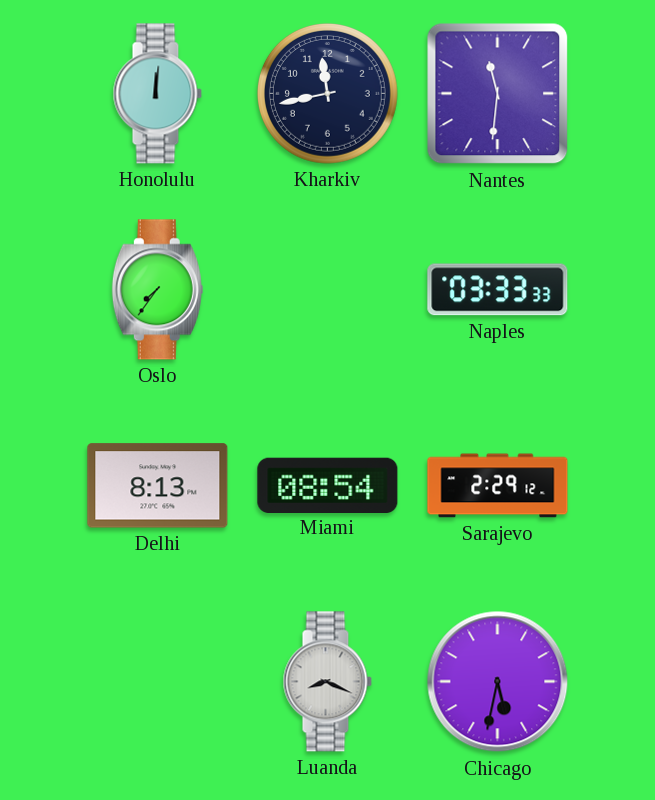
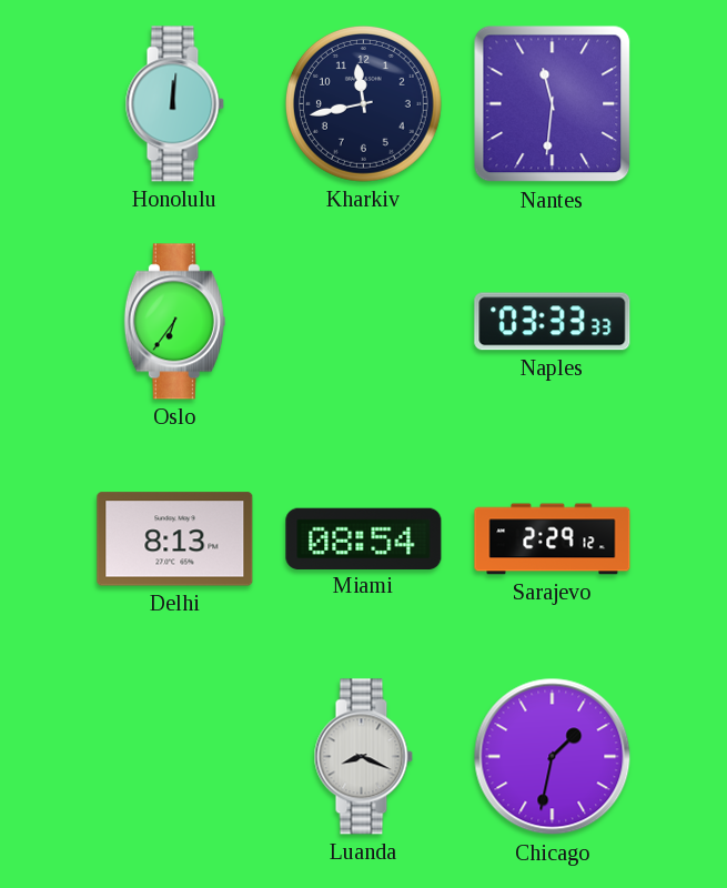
Oslo: 7:36 -> 6:36 (174, 322)
Chicago: 5:32 -> 1:32 (553, 757)
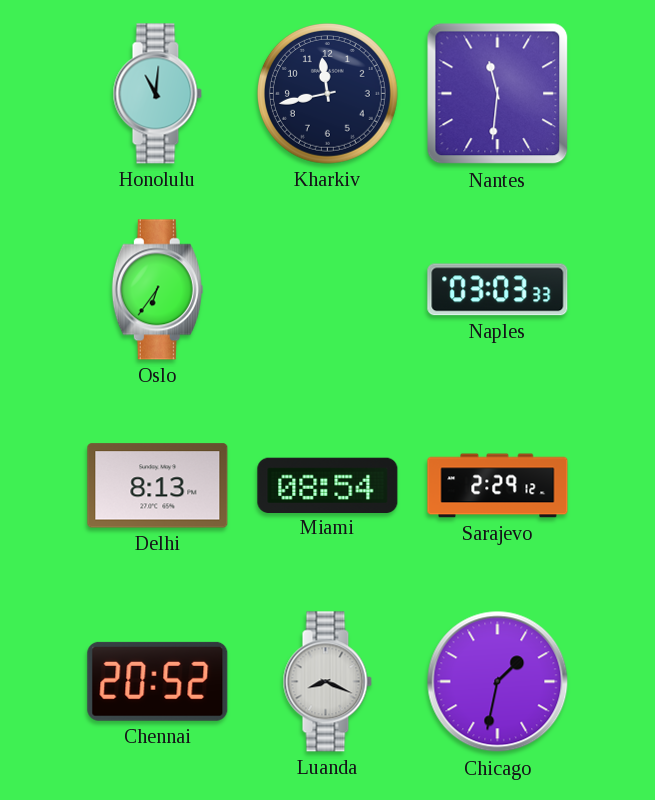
Honolulu: 12:01 -> 11:01 (157, 94)
Naples: 03:33 -> 03:03 (498, 290)
Chennai: none -> 20:52 (158, 681)
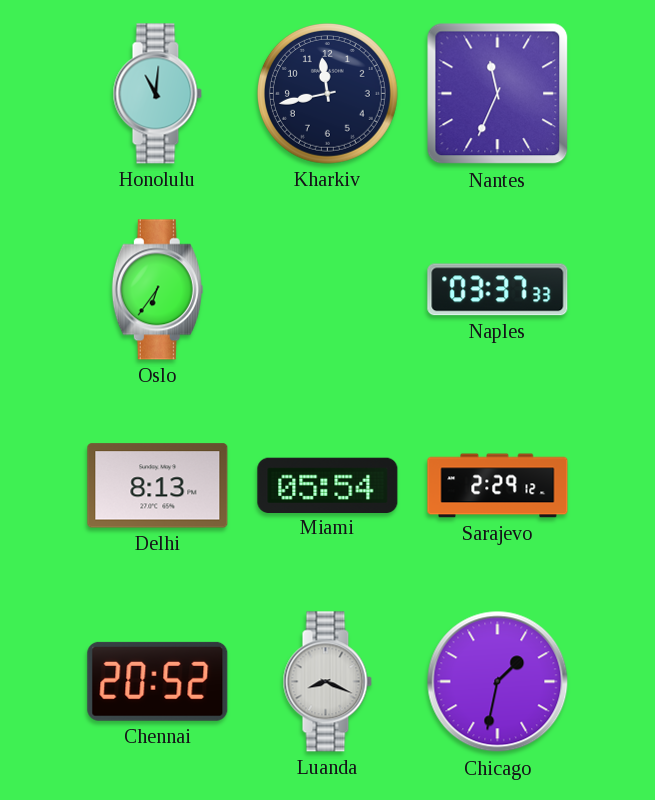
Nantes: 11:31 -> 11:34 (498, 94)
Naples: 03:03 -> 03:37 (498, 290)
Miami: 08:54 -> 05:54 (328, 485)
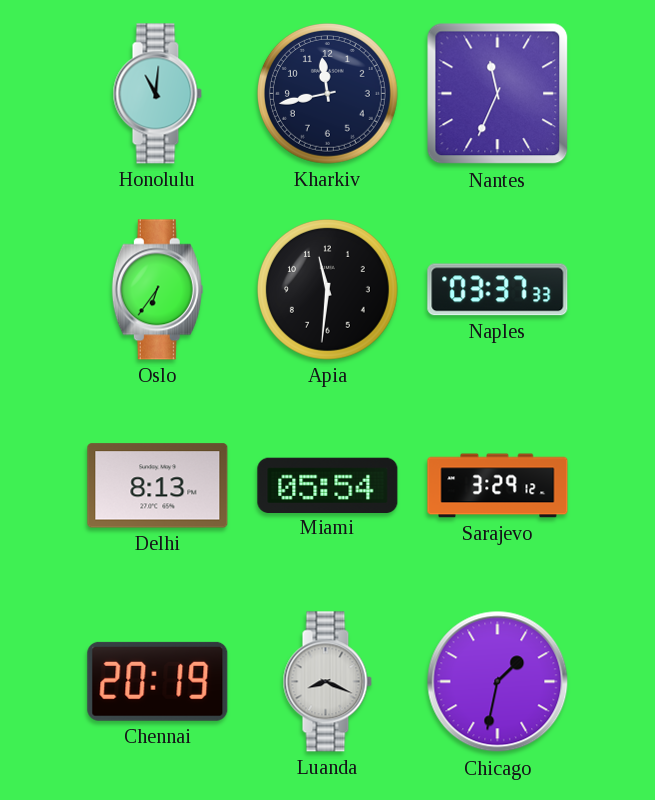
Apia: none -> 11:31 (327, 289)
Sarajevo: 2:29 -> 3:29 (498, 486)
Chennai: 20:52 -> 20:19 (158, 681)
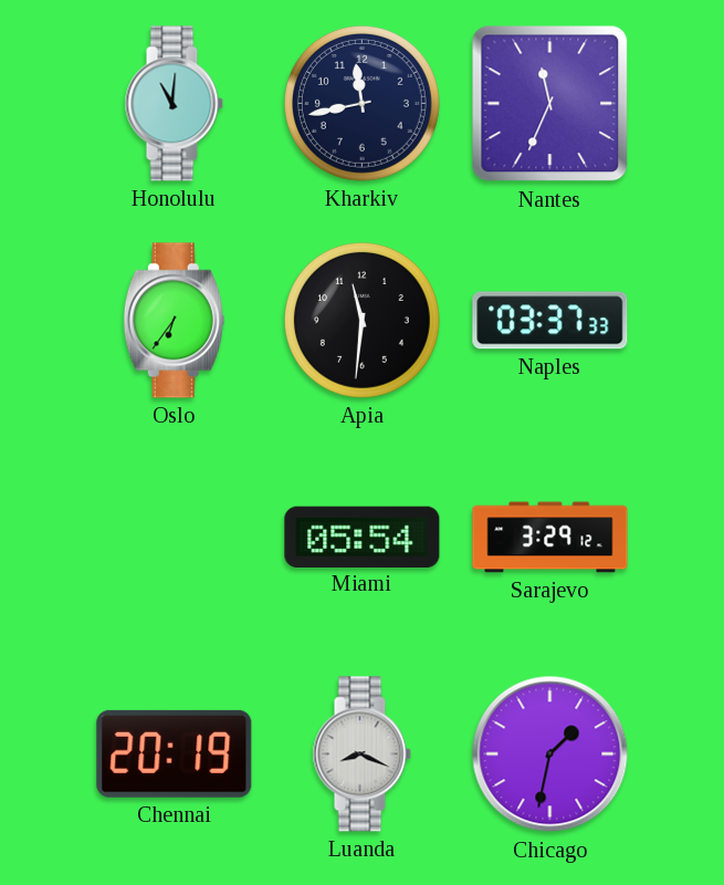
Delhi: 8:13 -> none (158, 486)
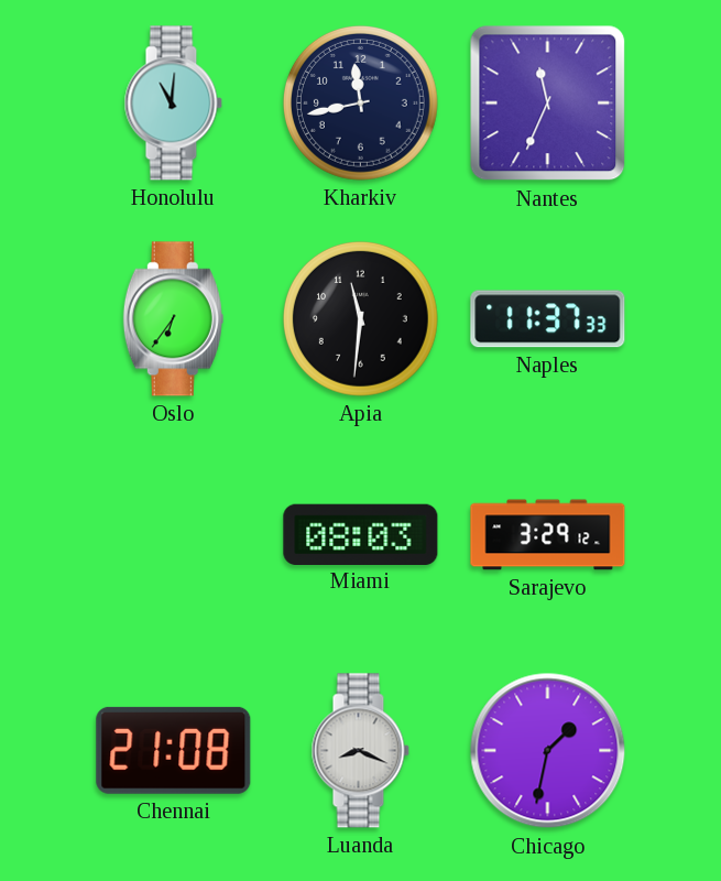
Naples: 03:37 -> 11:37 (548, 319)
Miami: 05:54 -> 08:03 (361, 534)
Chennai: 20:19 -> 21:08 (174, 750)
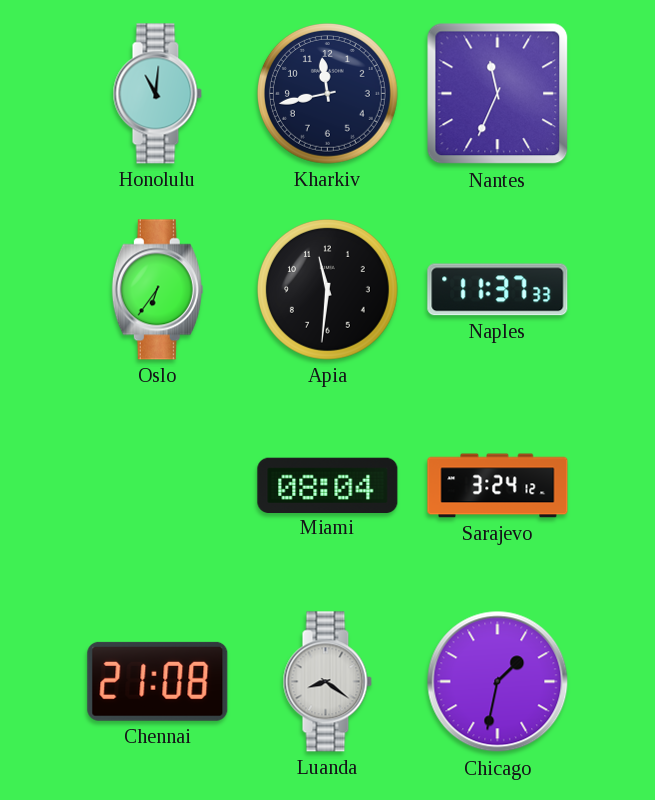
Miami: 08:03 -> 08:04 (328, 485)
Sarajevo: 3:29 -> 3:24 (498, 486)
Luanda: 8:19 -> 8:21 (327, 682)
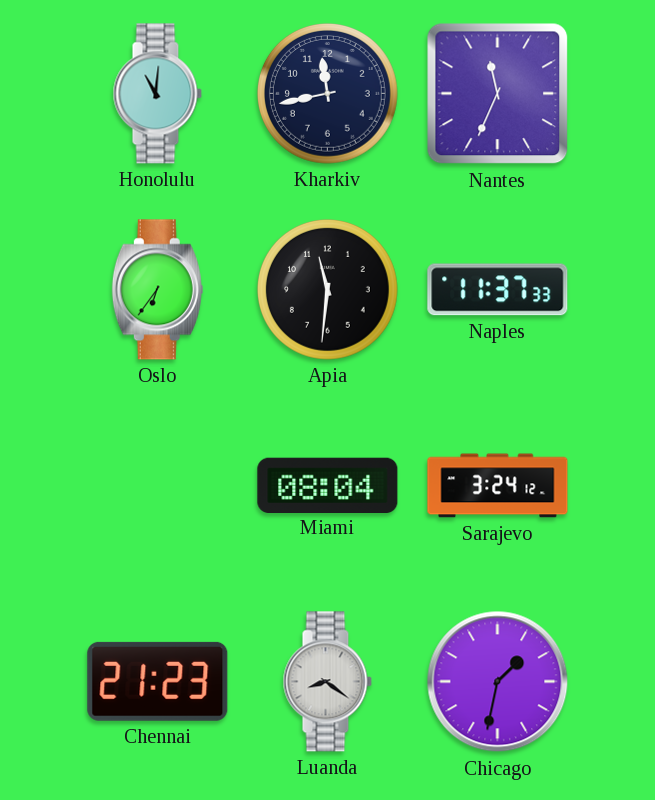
Chennai: 21:08 -> 21:23 (158, 681)
